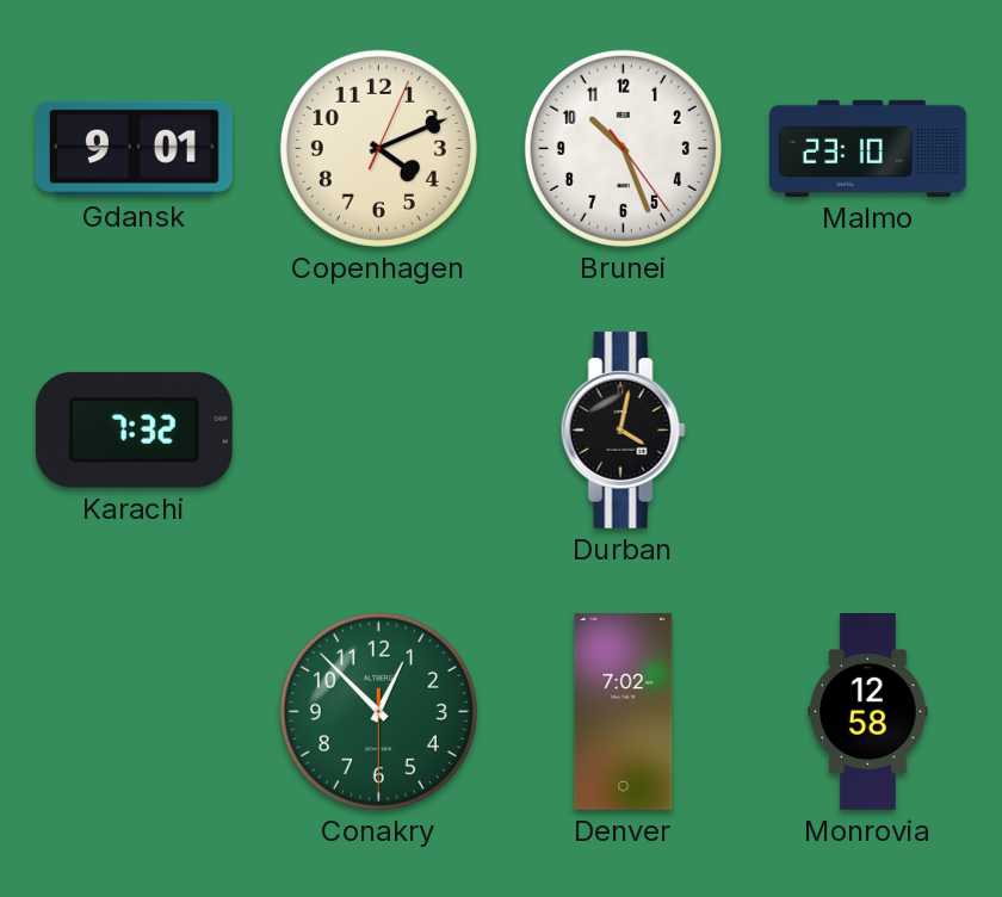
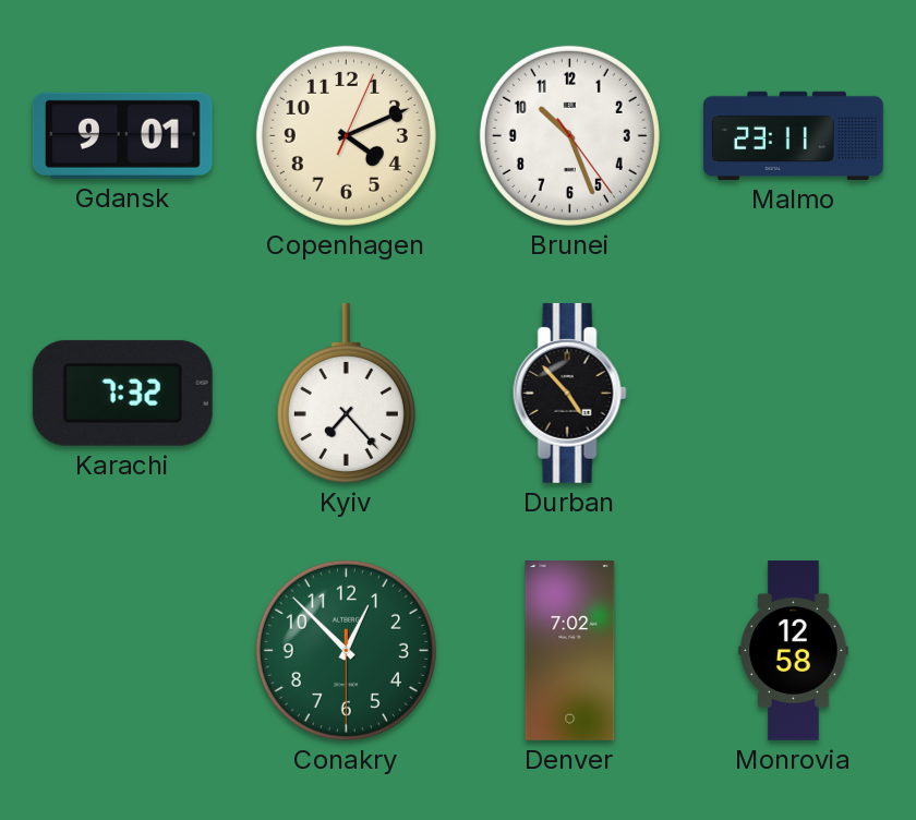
Malmo: 23:10 -> 23:11 (794, 135)
Kyiv: none -> 7:23 (346, 393)
Durban: 4:02 -> 4:53 (569, 393)
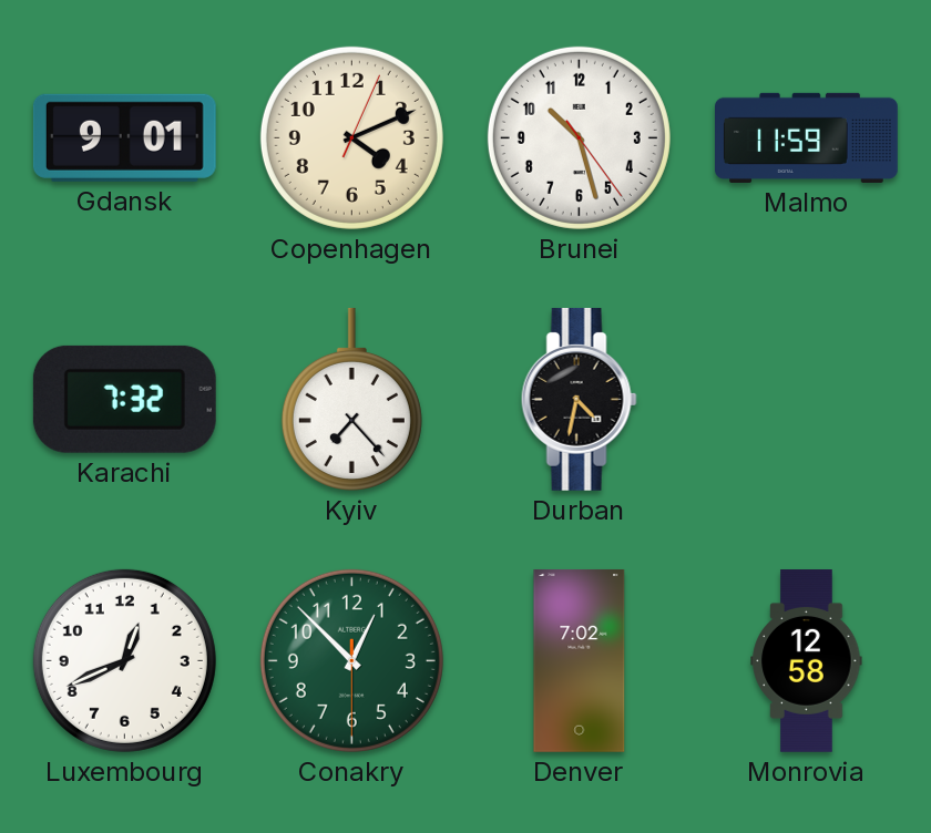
Brunei: 10:26 -> 10:27 (579, 137)
Malmo: 23:11 -> 11:59 (807, 137)
Durban: 4:53 -> 4:32 (579, 399)
Luxembourg: none -> 12:41 (124, 660)
